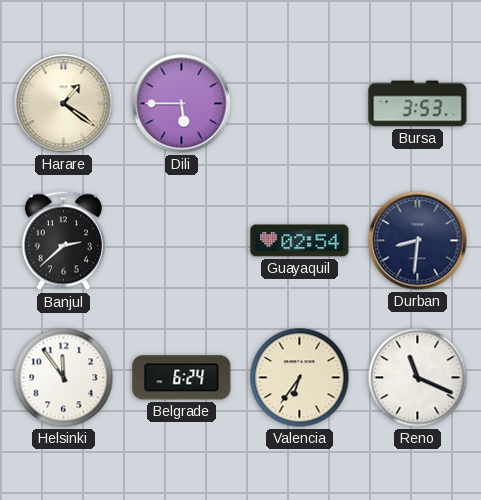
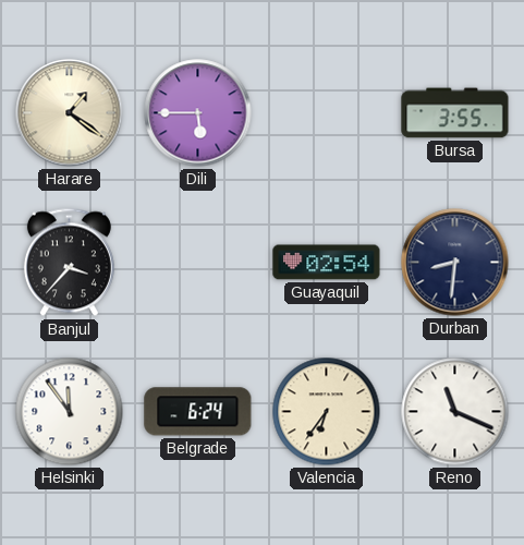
Bursa: 3:53 -> 3:55 (455, 113)
Banjul: 2:38 -> 3:37 (69, 263)
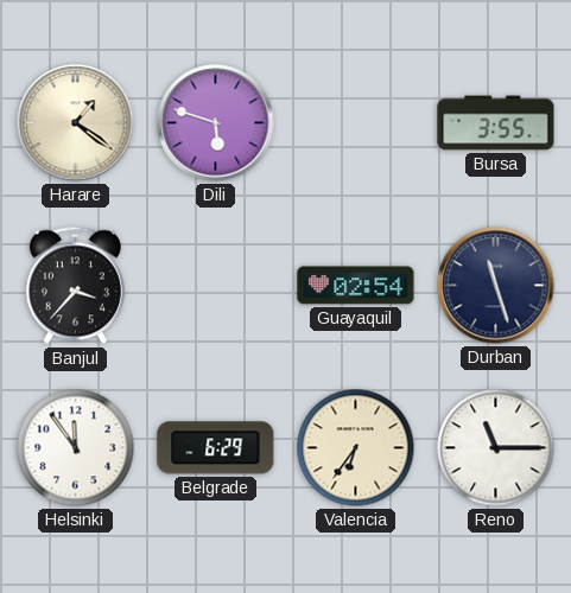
Dili: 5:45 -> 5:48 (216, 123)
Durban: 8:31 -> 11:27 (496, 286)
Belgrade: 6:24 -> 6:29 (216, 448)
Reno: 11:19 -> 11:15 (496, 448)
